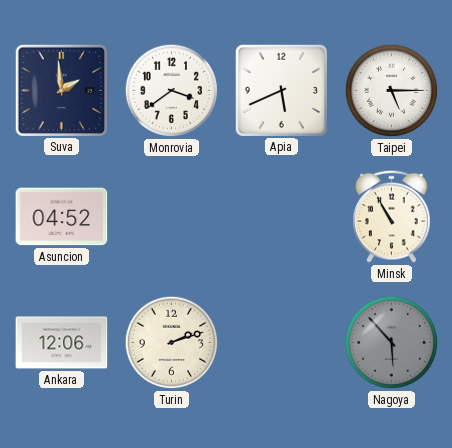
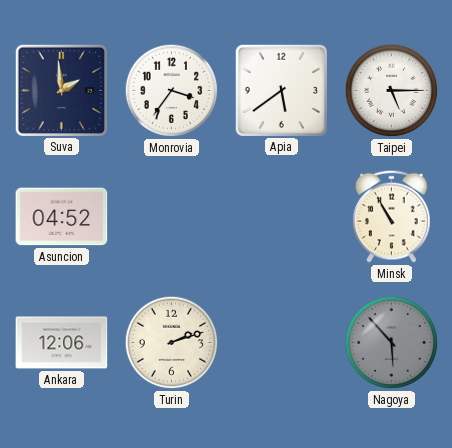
Monrovia: 3:39 -> 3:36 (172, 91)
Apia: 5:41 -> 5:39 (281, 90)
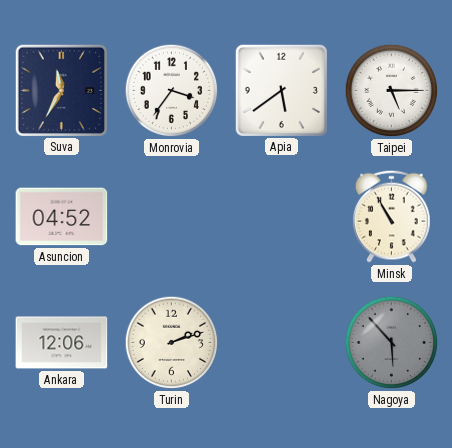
Suva: 1:59 -> 11:35 (61, 90)
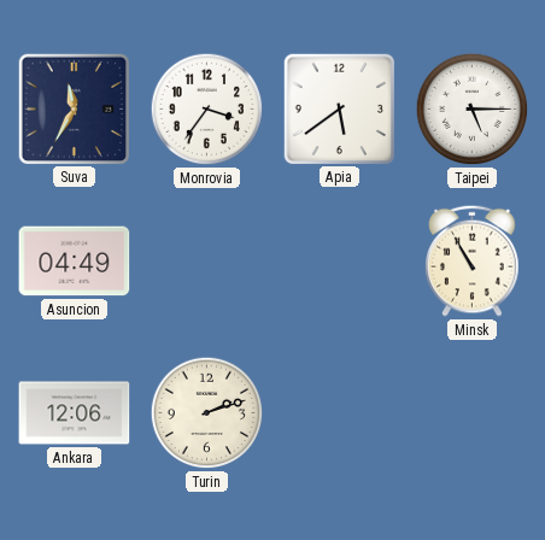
Asuncion: 04:52 -> 04:49 (75, 262)
Nagoya: 5:53 -> none (392, 343)
